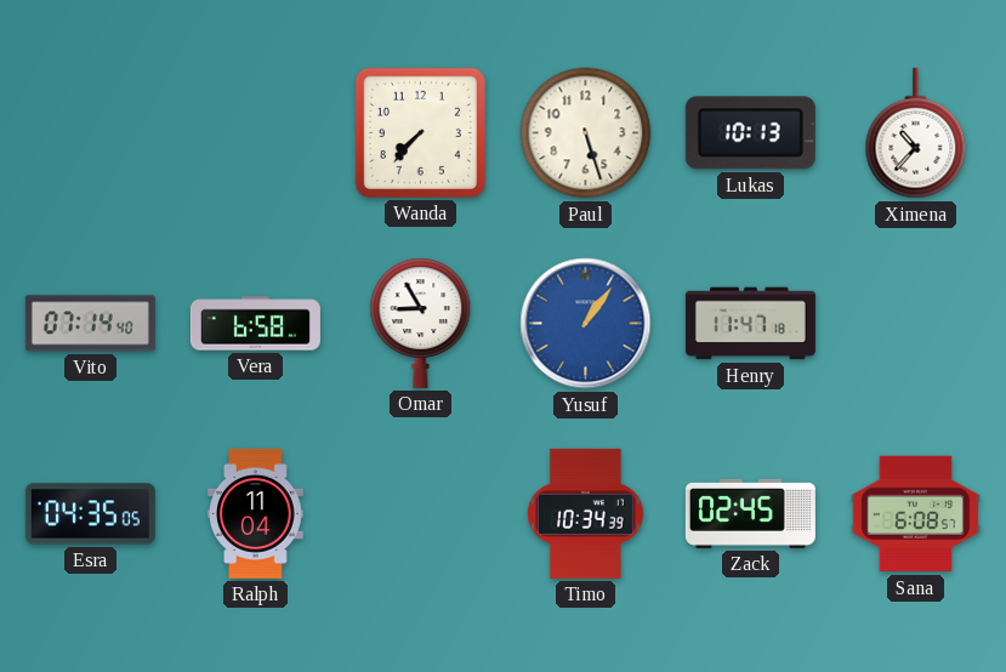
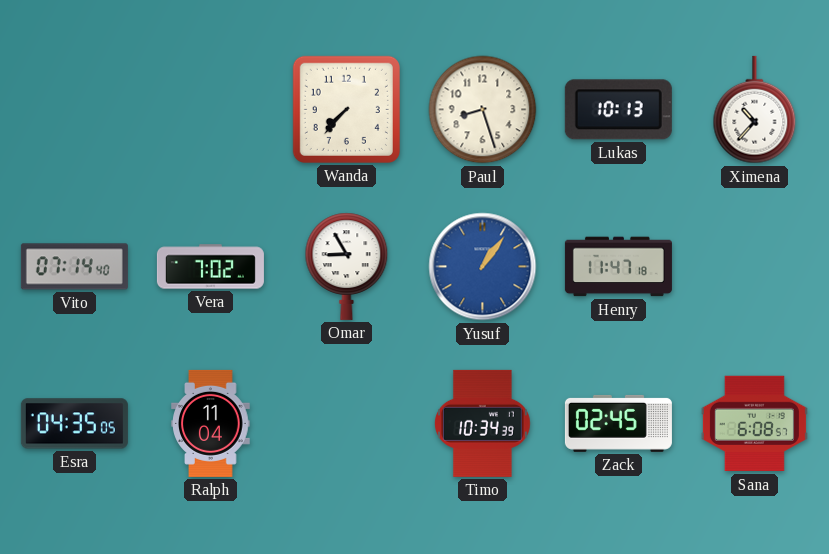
Paul: 5:27 -> 8:27 (483, 110)
Vera: 6:58 -> 7:02 (210, 267)
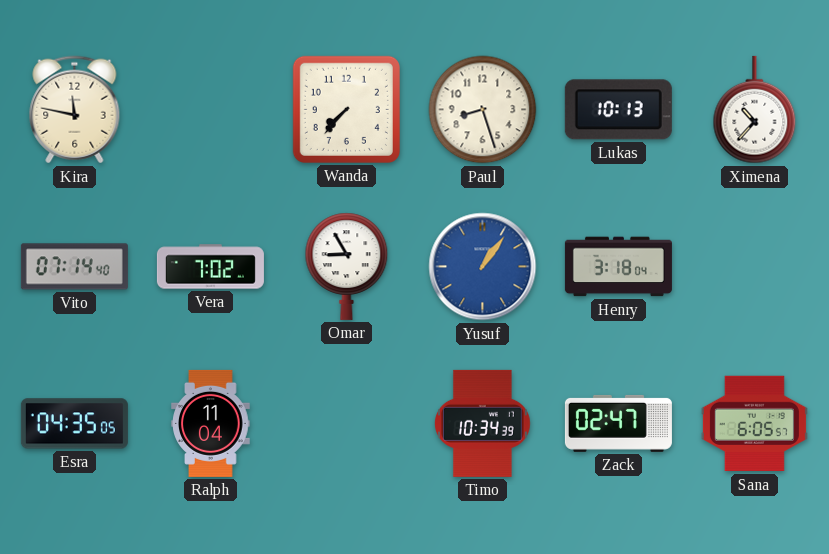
Kira: none -> 11:47 (75, 110)
Henry: 11:47 -> 3:18 (618, 267)
Zack: 02:45 -> 02:47 (618, 423)
Sana: 6:08 -> 6:05 (754, 424)
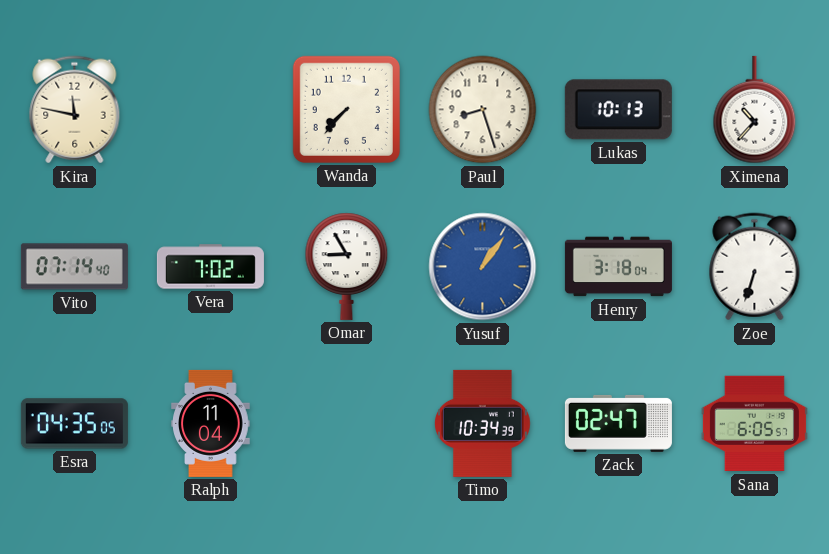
Zoe: none -> 6:33 (755, 267)
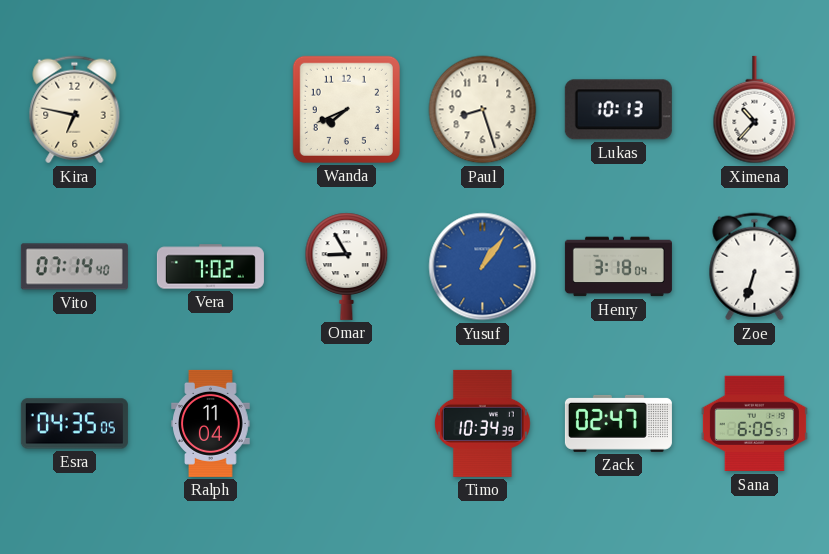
Kira: 11:47 -> 6:47 (75, 110)
Wanda: 7:37 -> 7:41 (346, 109)
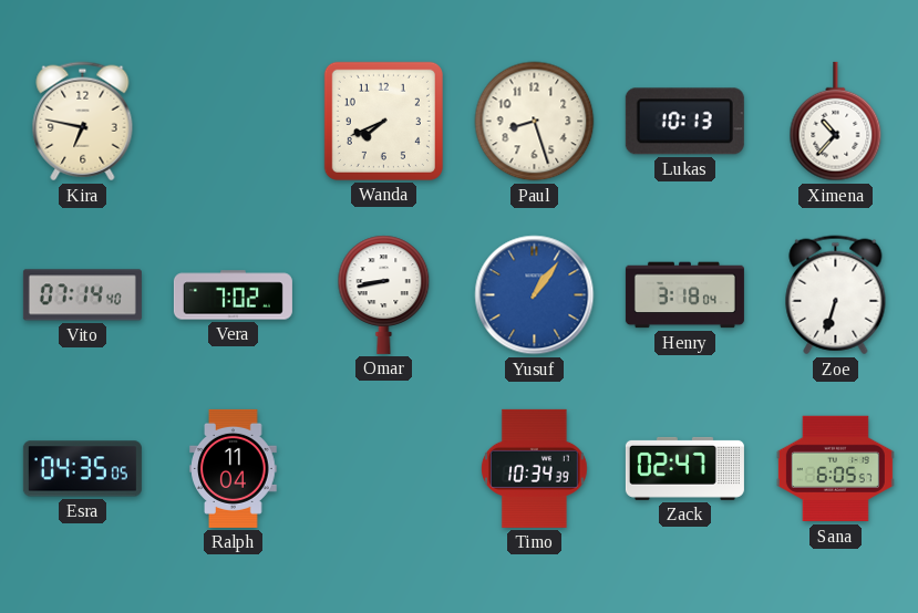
Omar: 8:55 -> 8:43 (384, 294)
